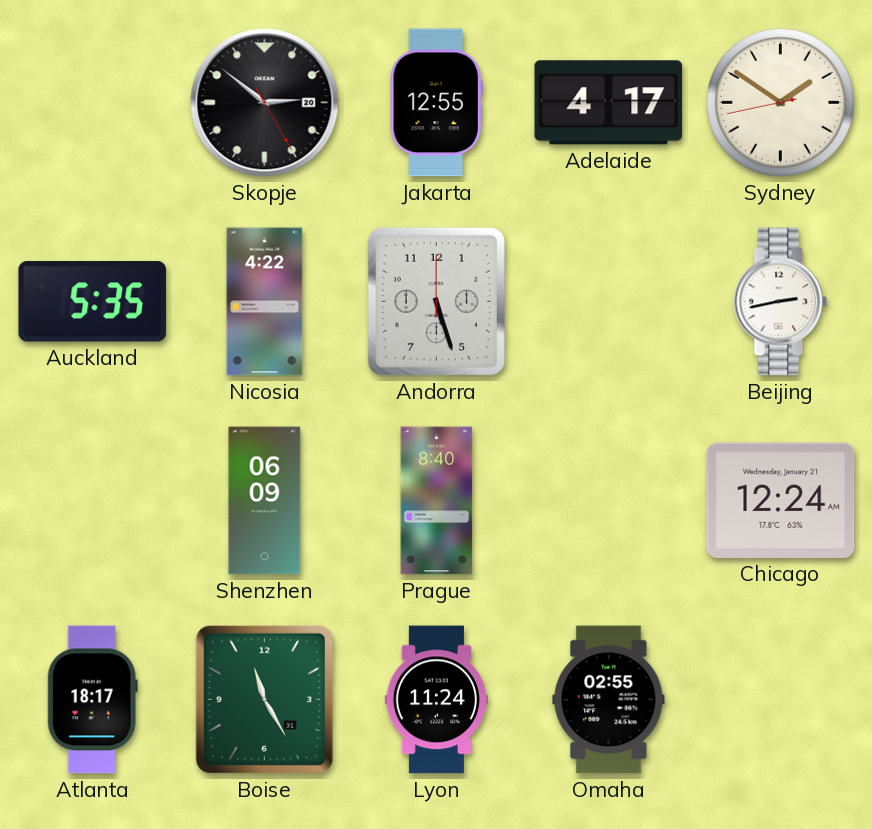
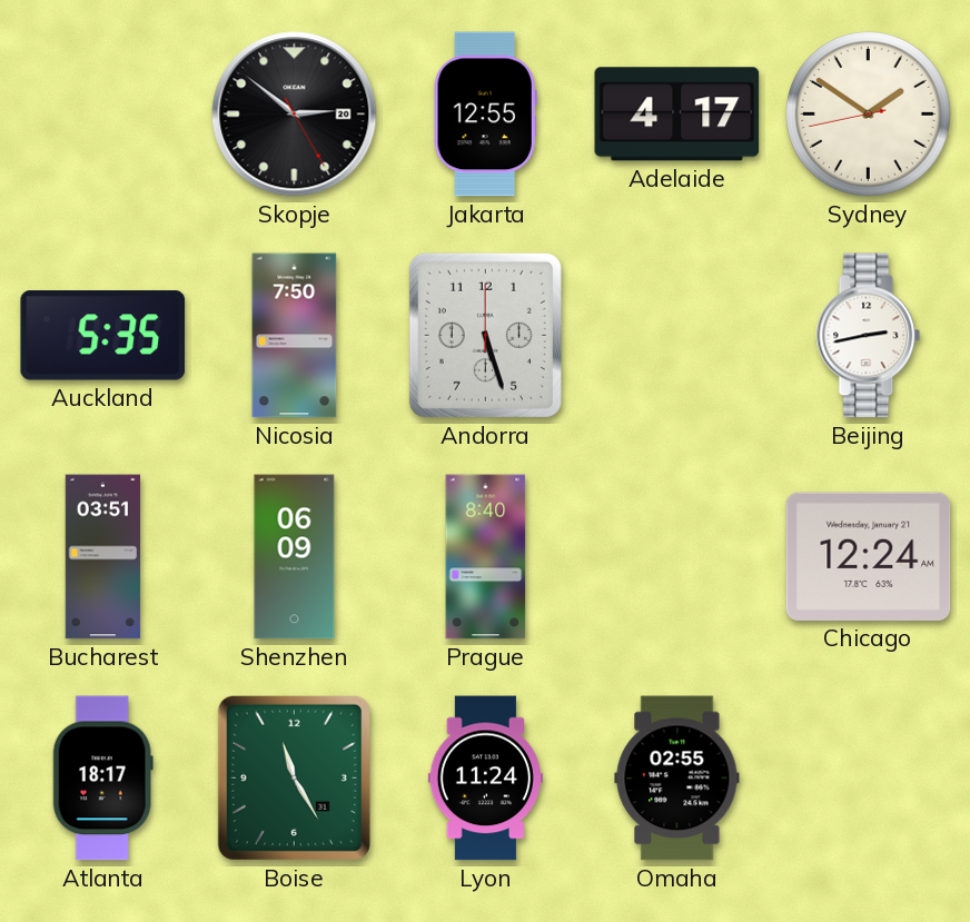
Nicosia: 4:22 -> 7:50 (295, 336)
Bucharest: none -> 03:51 (103, 557)
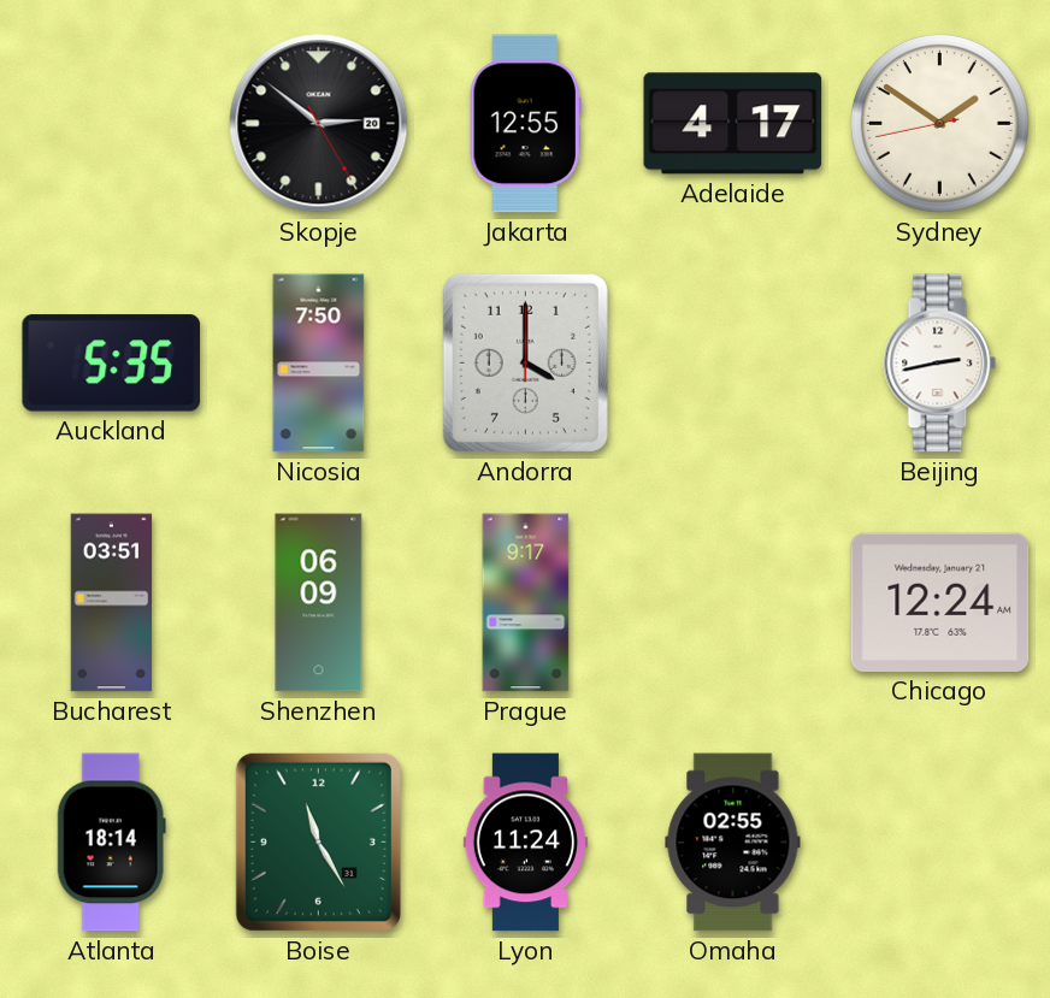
Andorra: 5:27 -> 4:00 (525, 362)
Prague: 8:40 -> 9:17 (526, 603)
Atlanta: 18:17 -> 18:14 (111, 843)
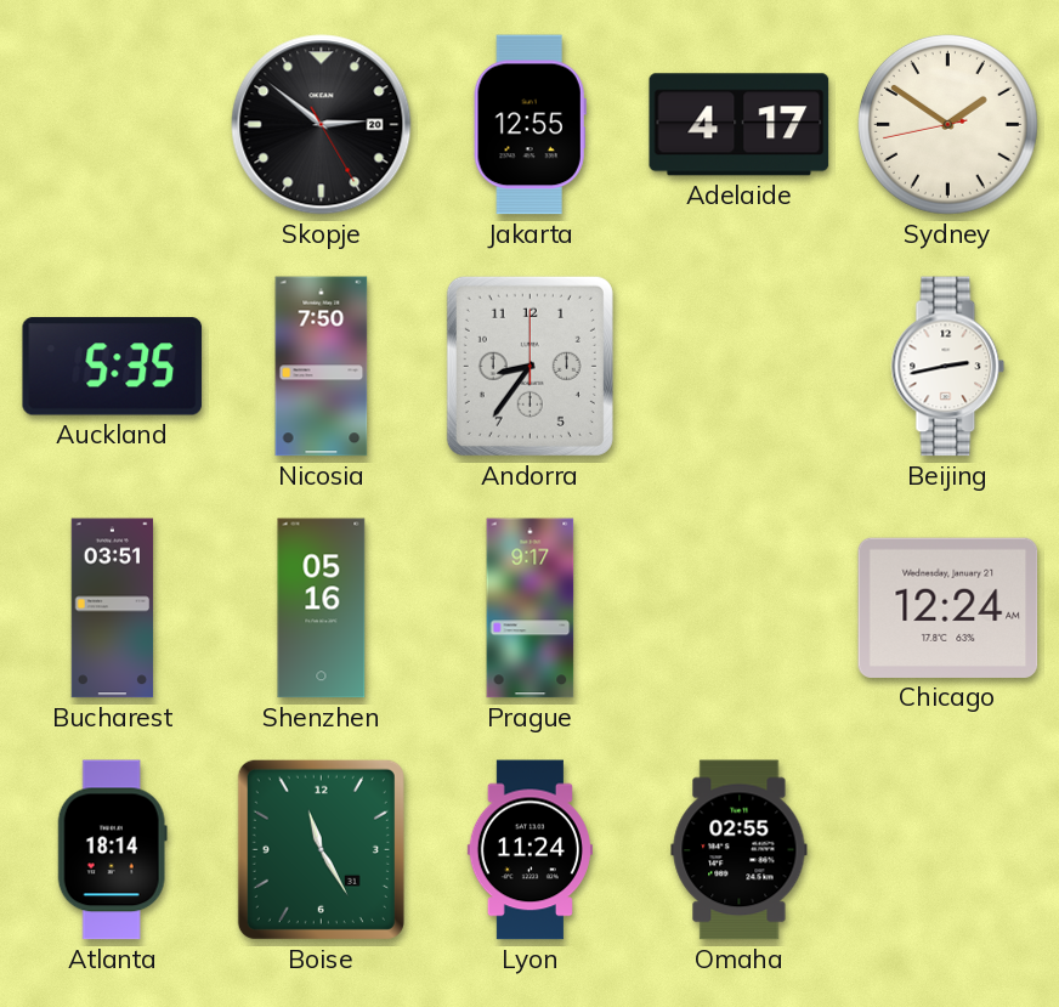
Andorra: 4:00 -> 8:36 (529, 366)
Shenzhen: 06:09 -> 05:16 (322, 609)
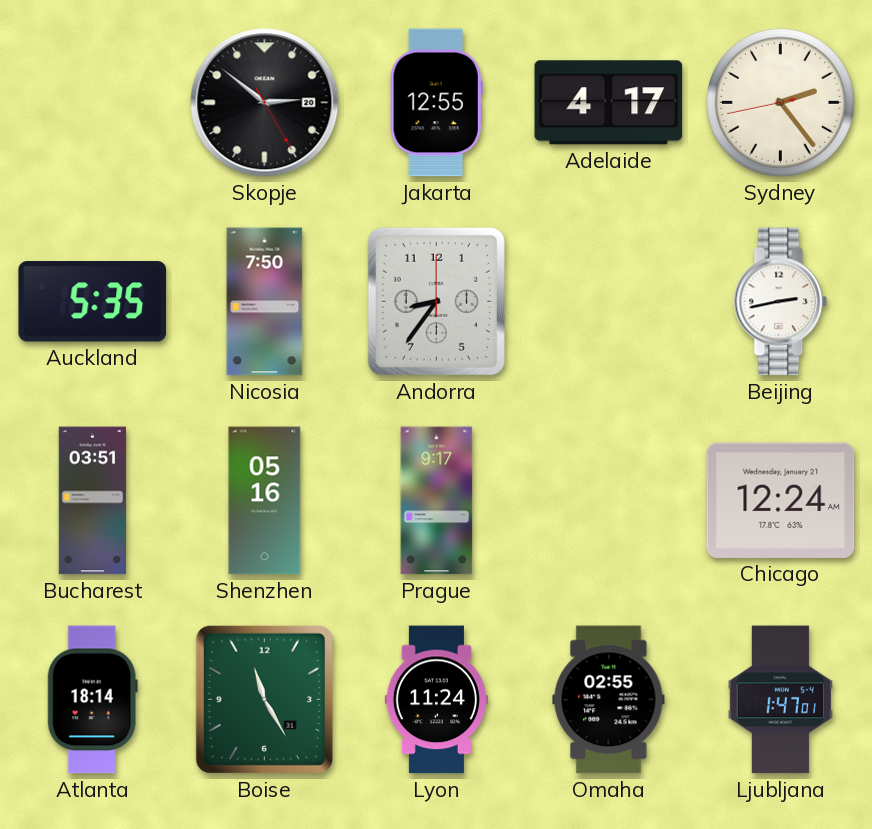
Sydney: 1:50 -> 2:23 (780, 102)
Ljubljana: none -> 1:47 (780, 700)
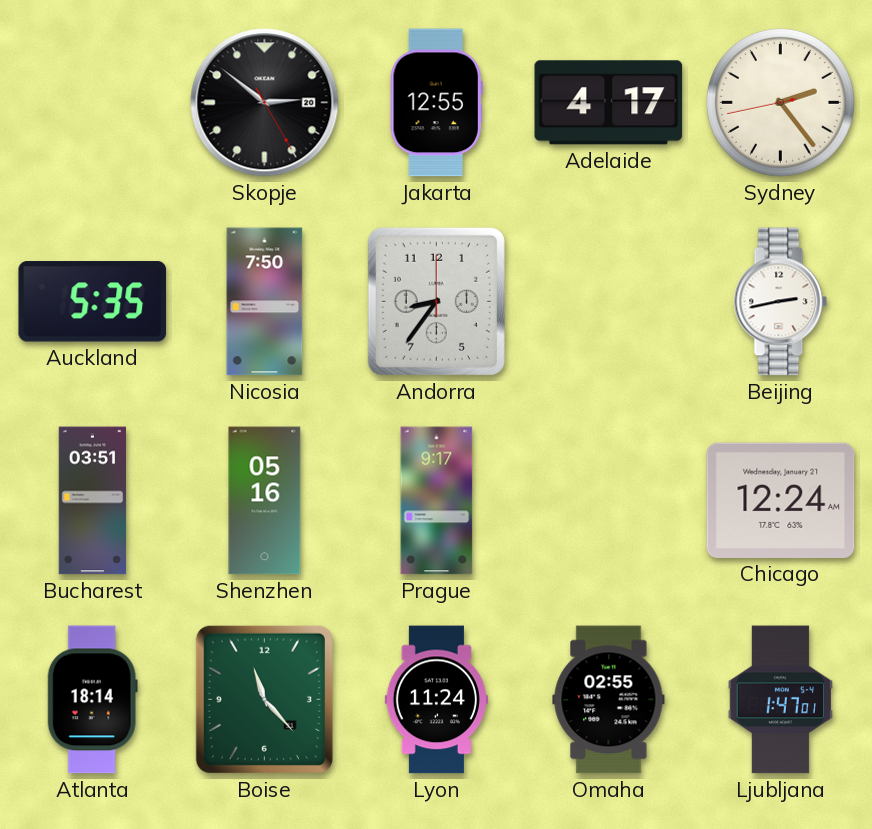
Boise: 11:25 -> 11:23 (264, 699)
